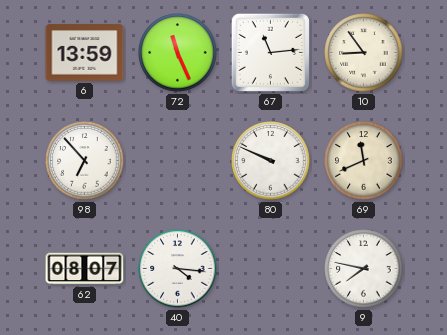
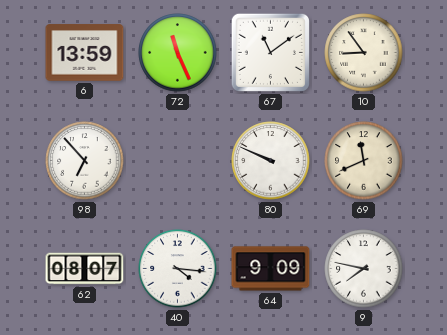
67: 11:14 -> 11:09 (270, 52)
64: none -> 9:09 (271, 269)
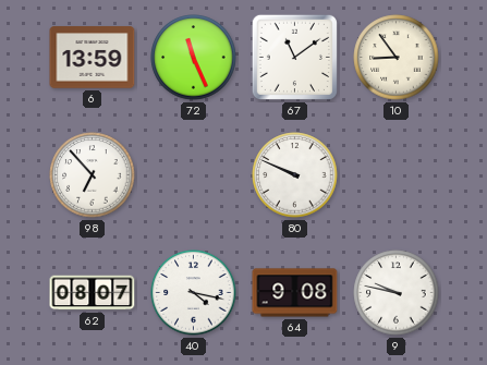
69: 11:41 -> none (364, 161)
40: 4:16 -> 4:17 (194, 293)
64: 9:09 -> 9:08 (295, 293)
9: 7:47 -> 9:47 (397, 293)
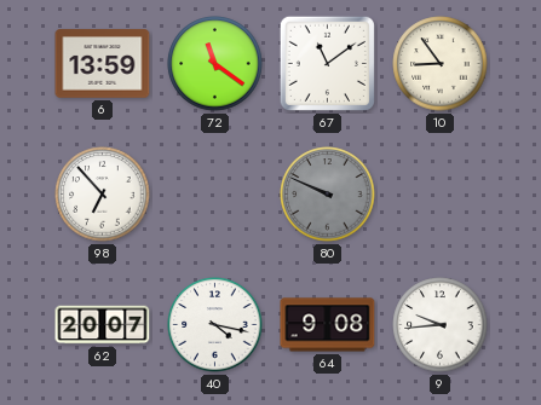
72: 11:26 -> 11:21 (215, 64)
80 dial: white -> grey (328, 195)
62: 08:07 -> 20:07 (103, 325)
9: 9:47 -> 9:44 (441, 325)
